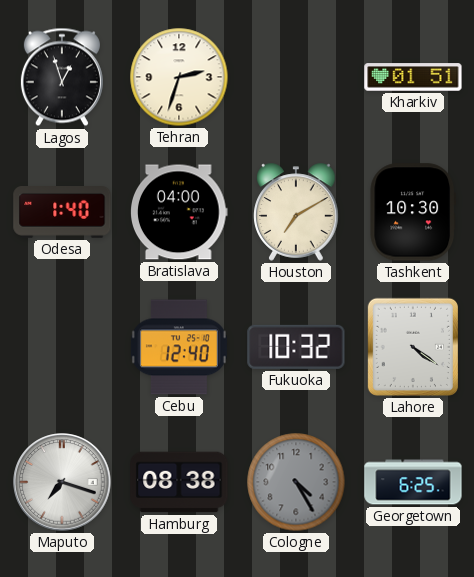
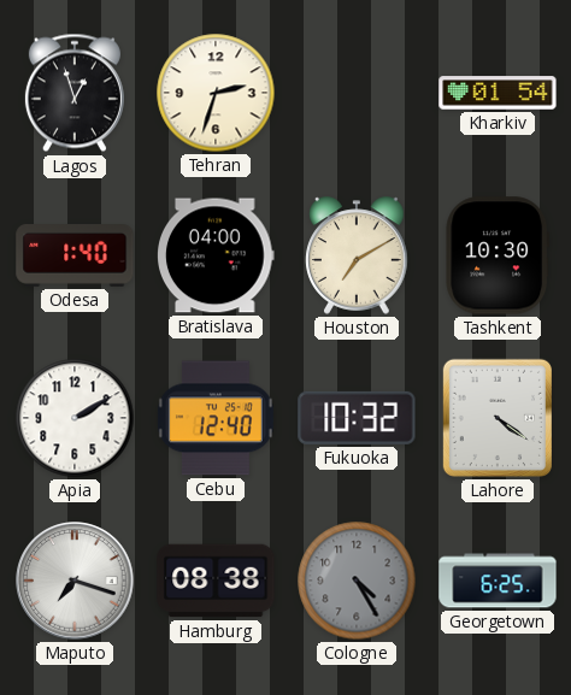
Kharkiv: 01:51 -> 01:54 (498, 93)
Apia: none -> 2:10 (75, 418)
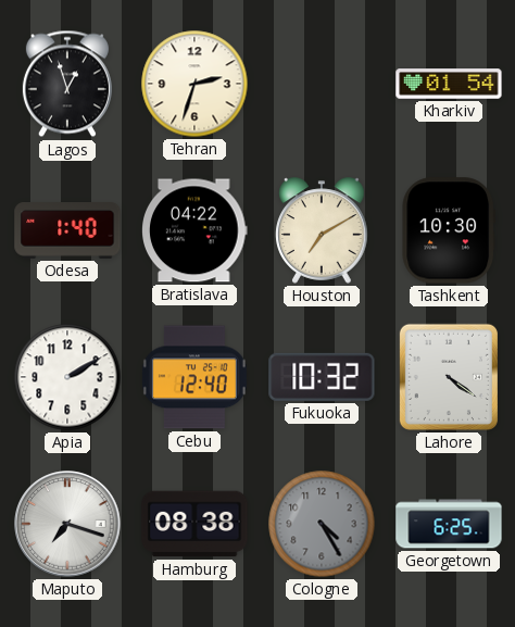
Bratislava: 04:00 -> 04:22 (196, 230)
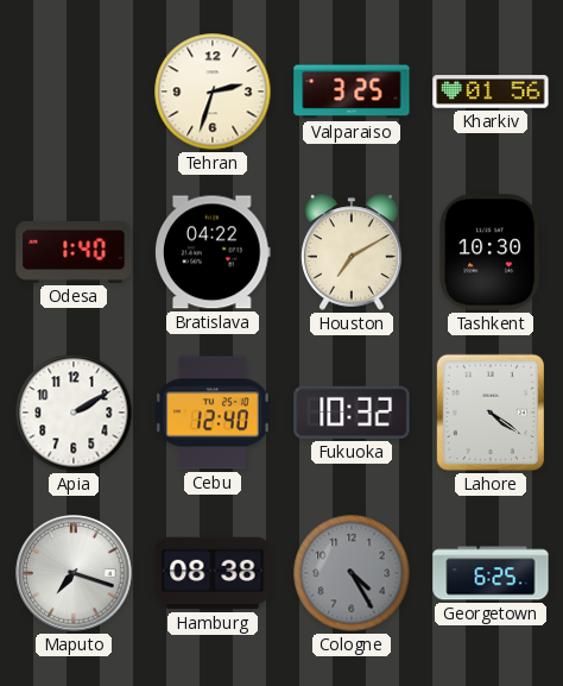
Lagos: 12:57 -> none (67, 84)
Valparaiso: none -> 3:25 (352, 92)
Kharkiv: 01:54 -> 01:56 (491, 92)
